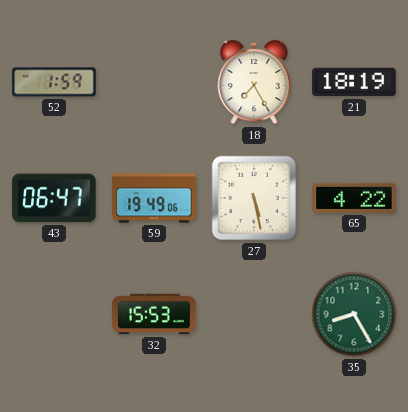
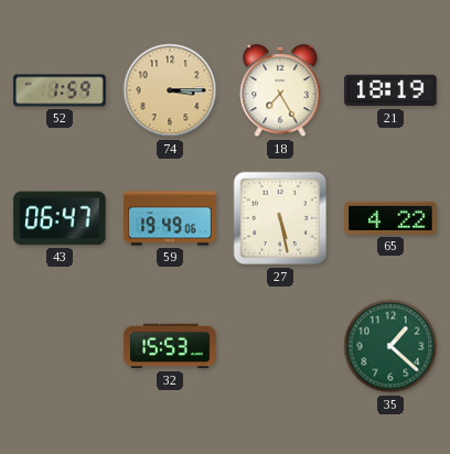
74: none -> 3:15 (170, 90)
35: 8:25 -> 1:22 (390, 346)
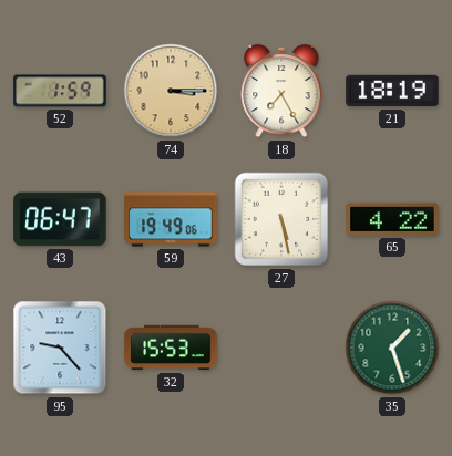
95: none -> 9:23 (60, 348)
35: 1:22 -> 1:27 (392, 348)
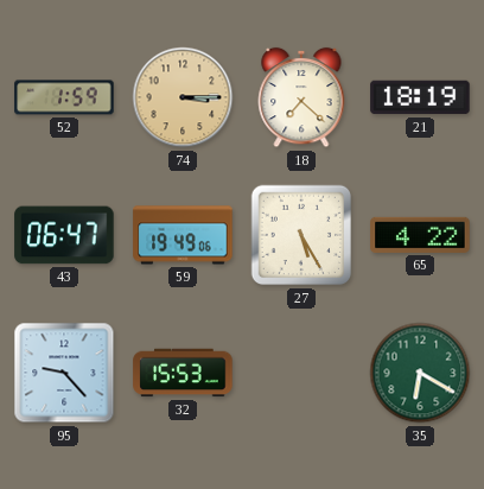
18: 7:25 -> 7:22 (301, 97)
27: 5:28 -> 5:25 (301, 235)
35: 1:27 -> 6:20 (420, 373)
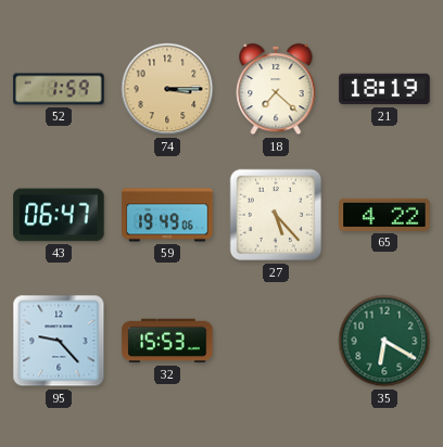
27: 5:25 -> 5:23 (276, 215)
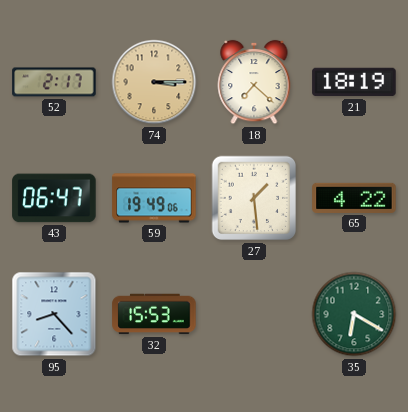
52: 1:59 -> 2:17 (54, 82)
27: 5:23 -> 1:29 (254, 198)
95: 9:23 -> 8:23 (54, 314)
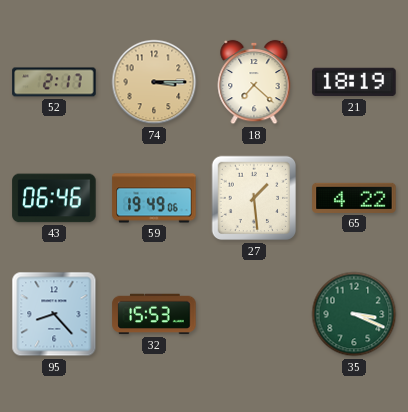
43: 06:47 -> 06:46 (54, 198)
35: 6:20 -> 3:19 (354, 314)
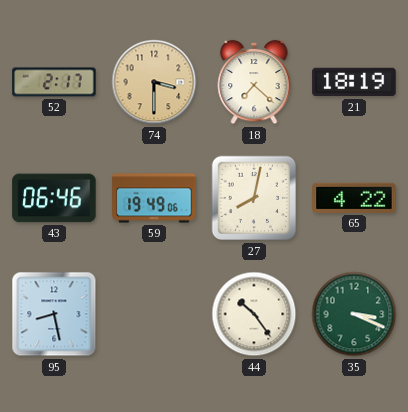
74: 3:15 -> 3:30 (154, 82)
27: 1:29 -> 8:02 (254, 198)
95: 8:23 -> 8:28 (54, 314)
32: 15:53 -> none (154, 314)
44: none -> 10:24 (254, 314)
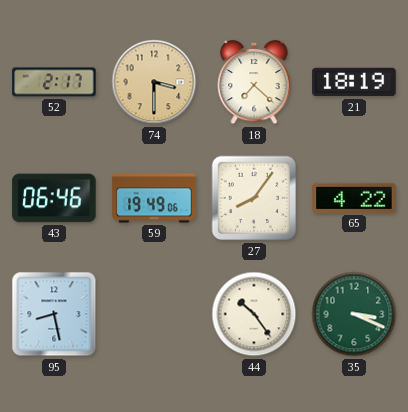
27: 8:02 -> 8:06 (254, 198)
